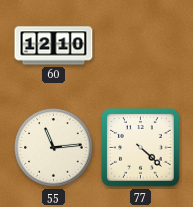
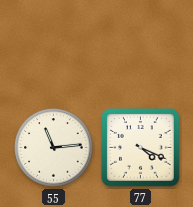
60: 12:10 -> none (54, 46)
77: 4:22 -> 4:19 (141, 148)
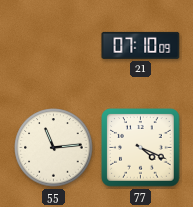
21: none -> 07:10 (141, 45)
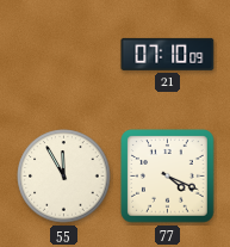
55: 11:14 -> 11:55 (64, 177)
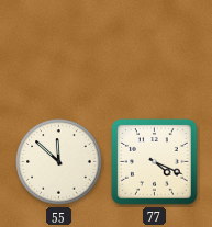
21: 07:10 -> none (168, 54)
55: 11:55 -> 11:52 (59, 162)
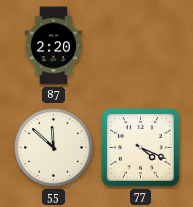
87: none -> 2:20 (54, 46)
